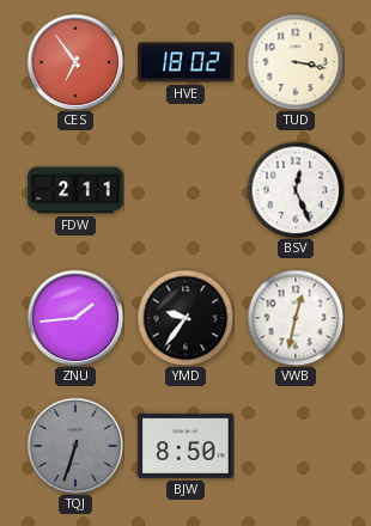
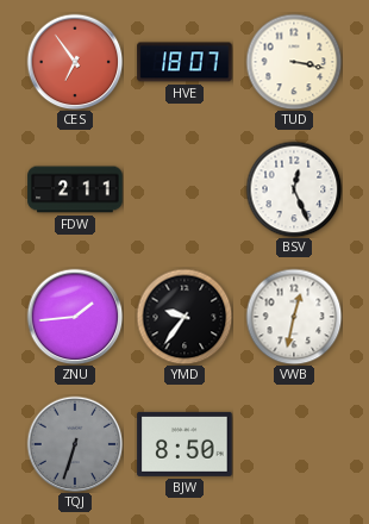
HVE: 18:02 -> 18:07 (185, 62)
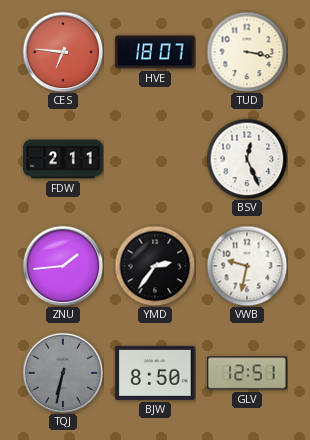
CES: 6:54 -> 6:46 (63, 52)
YMD: 9:36 -> 2:36 (155, 266)
VWB: 12:32 -> 9:32 (247, 266)
TQJ: 6:33 -> 6:32 (63, 373)
GLV: none -> 12:51 (247, 373)
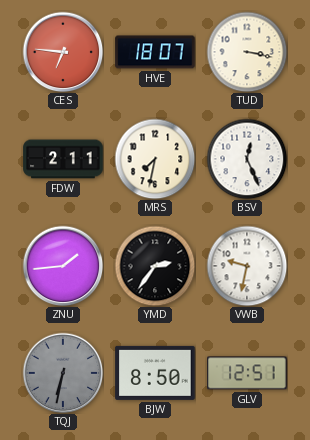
MRS: none -> 7:32 (155, 159)
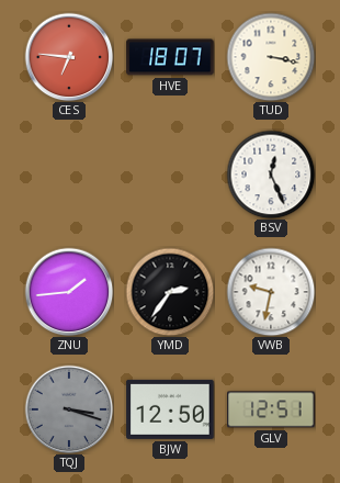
FDW: 2:11 -> none (63, 159)
MRS: 7:32 -> none (155, 159)
TQJ: 6:32 -> 3:18 (69, 409)
BJW: 8:50 -> 12:50 (170, 409)
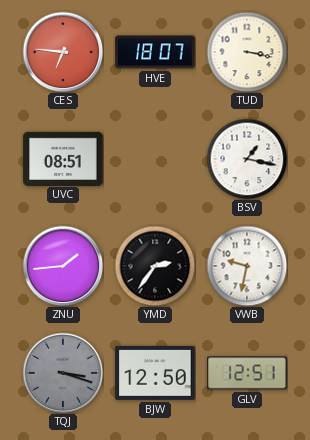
UVC: none -> 08:51 (63, 158)
BSV: 12:26 -> 1:17 (247, 159)
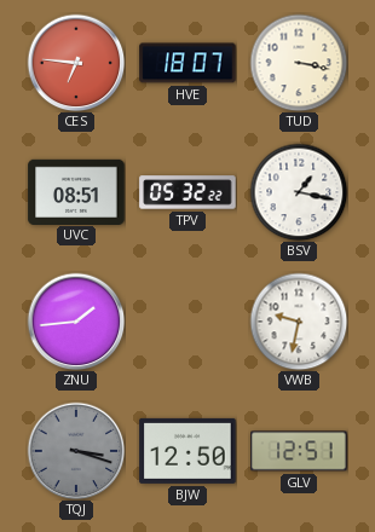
TPV: none -> 05:32 (187, 192)
YMD: 2:36 -> none (155, 266)
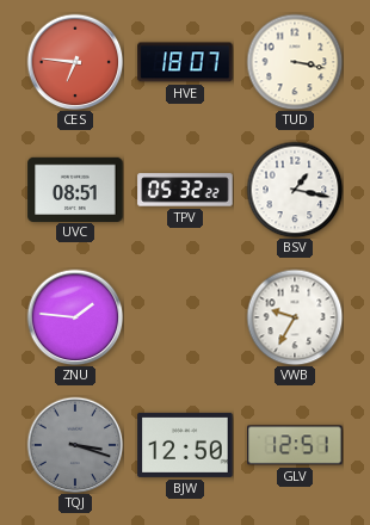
ZNU: 1:44 -> 1:46 (75, 317)
VWB: 9:32 -> 9:35 (295, 317)
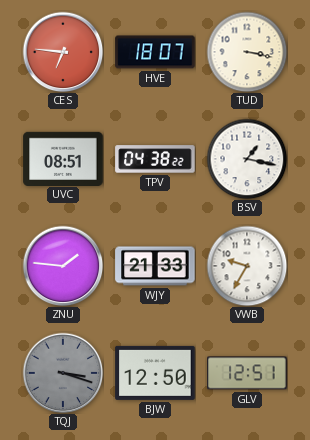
TPV: 05:32 -> 04:38 (155, 159)
WJY: none -> 21:33 (155, 266)
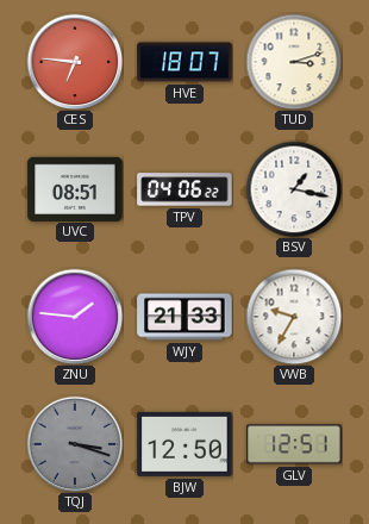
TUD: 3:17 -> 3:12 (294, 62)
TPV: 04:38 -> 04:06 (185, 189)
